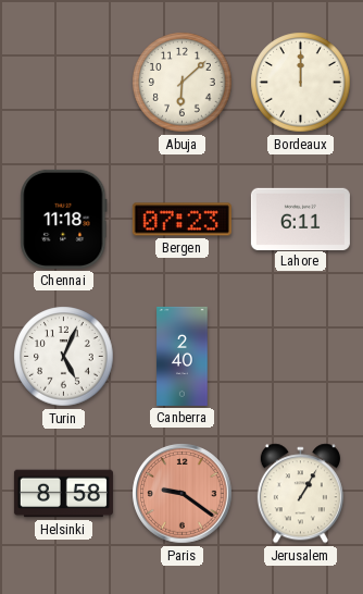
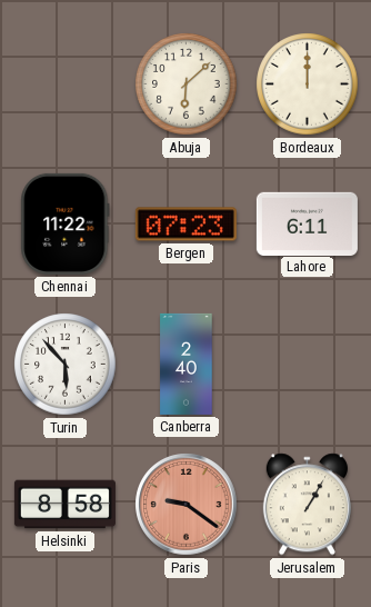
Chennai: 11:18 -> 11:22 (66, 223)
Turin: 5:04 -> 5:53 (66, 365)
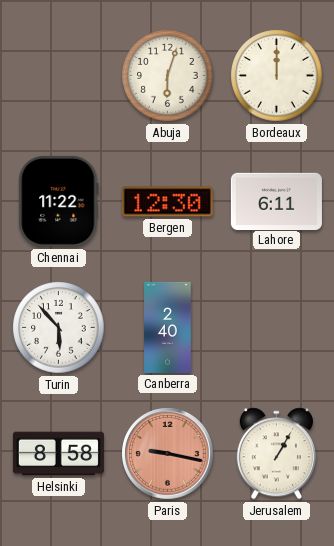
Abuja: 6:08 -> 6:03 (168, 76)
Bergen: 07:23 -> 12:30 (167, 202)
Paris: 9:21 -> 9:17 (168, 454)
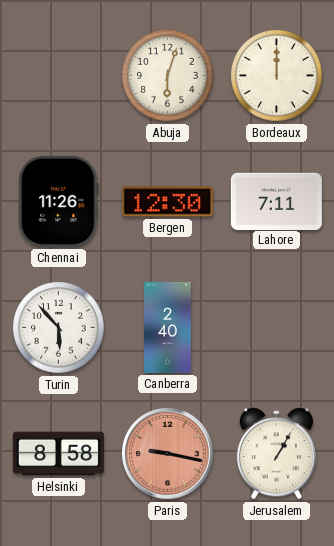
Chennai: 11:22 -> 11:26 (59, 201)
Lahore: 6:11 -> 7:11 (276, 201)
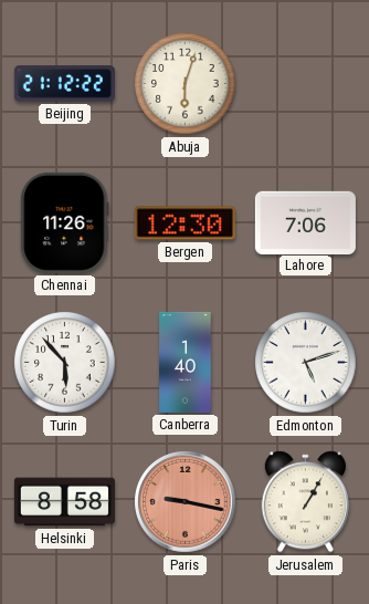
Beijing: none -> 21:12 (64, 84)
Bordeaux: 12:00 -> none (277, 76)
Lahore: 7:11 -> 7:06 (305, 222)
Canberra: 2:40 -> 1:40 (186, 362)
Edmonton: none -> 5:12 (306, 363)
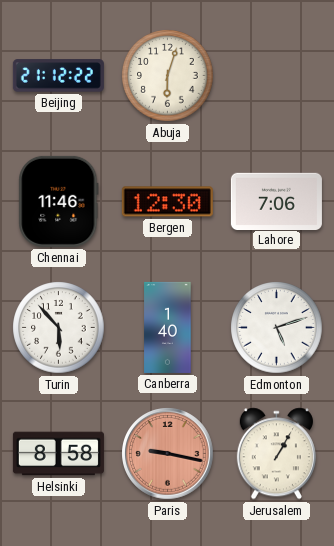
Chennai: 11:26 -> 11:46 (59, 201)
